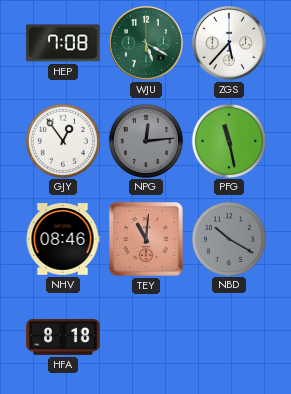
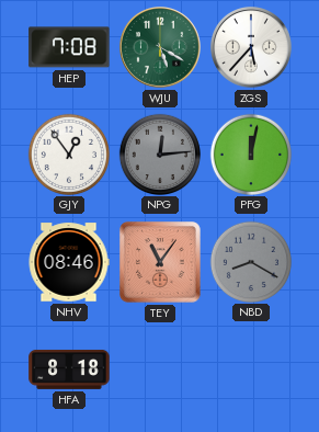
PFG: 11:28 -> 12:02 (250, 154)
TEY: 11:01 -> 11:06 (160, 262)
NBD: 10:20 -> 8:20 (250, 261)
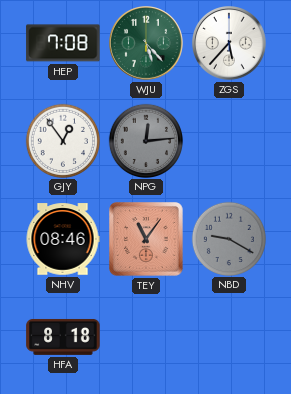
WJU: 5:20 -> 5:23 (147, 44)
PFG: 12:02 -> none (250, 154)
NBD: 8:20 -> 9:20 (228, 238)
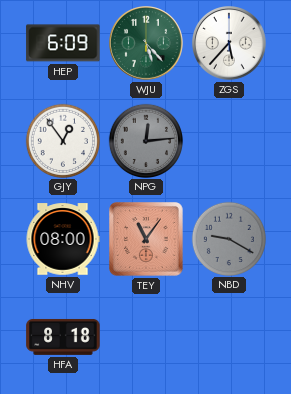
HEP: 7:08 -> 6:09 (63, 43)
NHV: 08:46 -> 08:00 (63, 239)
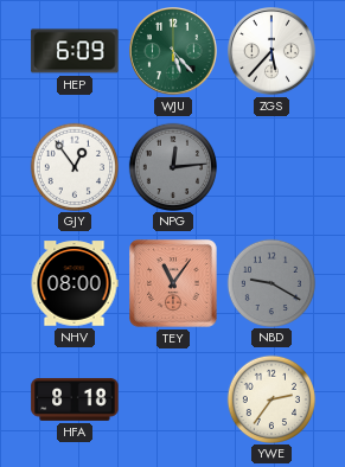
YWE: none -> 2:36 (270, 398)
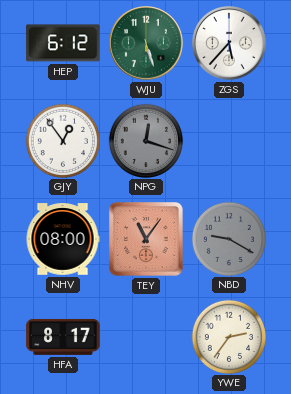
HEP: 6:09 -> 6:12 (63, 43)
WJU: 5:23 -> 5:27 (147, 44)
NPG: 12:14 -> 12:18 (145, 140)
HFA: 8:18 -> 8:17 (63, 337)
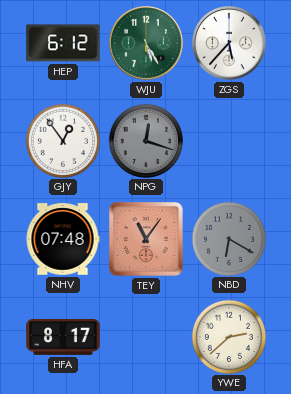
WJU: 5:27 -> 5:25 (147, 44)
NHV: 08:00 -> 07:48 (63, 239)
NBD: 9:20 -> 6:20 (228, 238)
YWE: 2:36 -> 2:38 (228, 336)
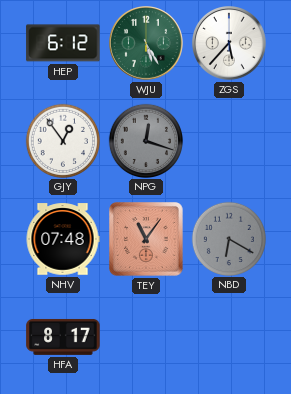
YWE: 2:38 -> none (228, 336)
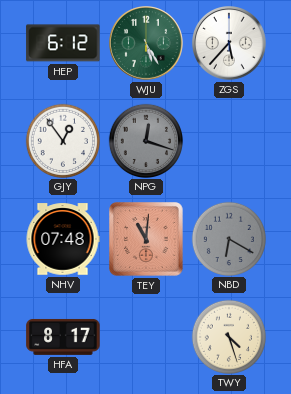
TEY: 11:06 -> 11:01 (146, 239)
TWY: none -> 4:27 (228, 336)
